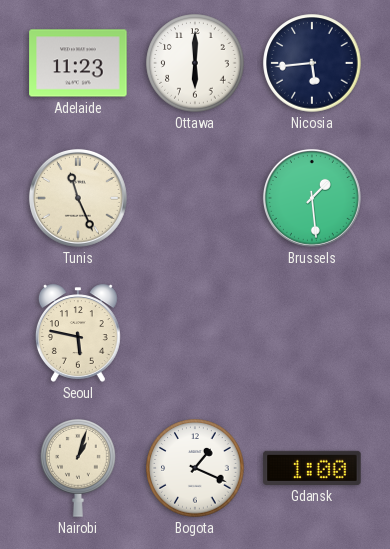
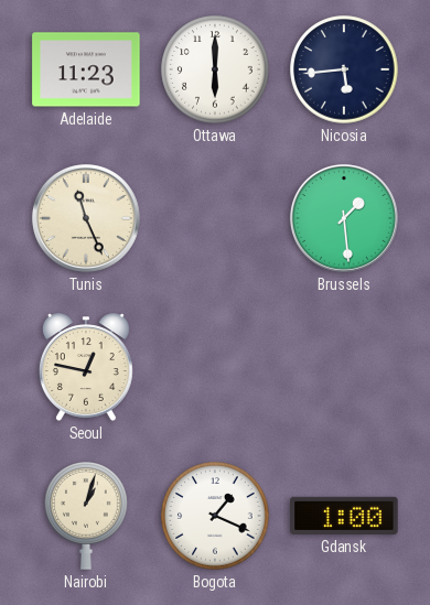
Seoul: 5:47 -> 12:47 (86, 367)
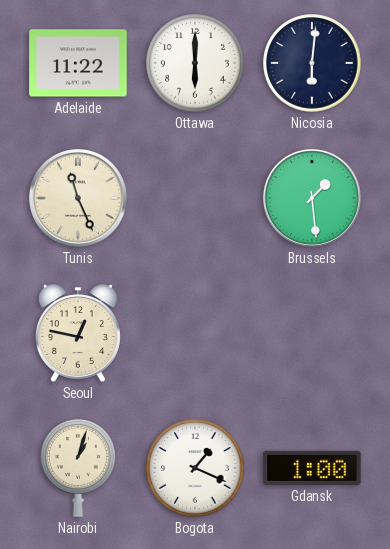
Adelaide: 11:23 -> 11:22 (78, 63)
Nicosia: 5:44 -> 6:01 (312, 63)
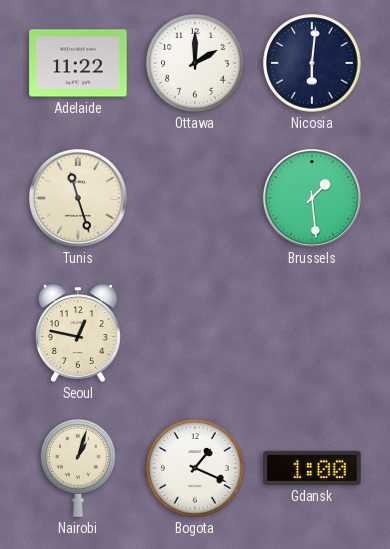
Ottawa: 6:00 -> 2:00 (195, 63)
Tunis: 11:26 -> 11:27 (78, 198)
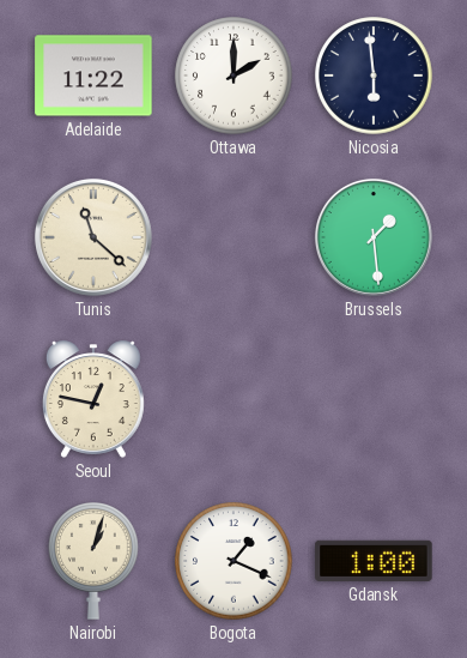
Nicosia: 6:01 -> 5:59 (374, 76)
Tunis: 11:27 -> 11:22 (93, 237)
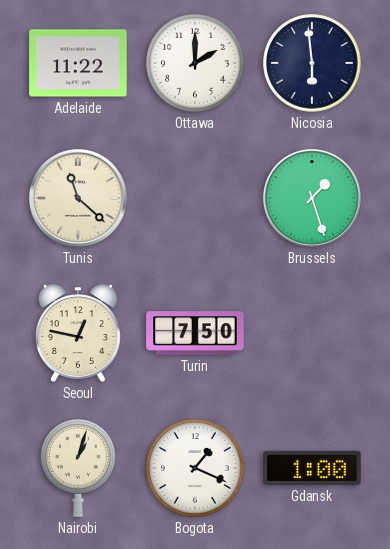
Brussels: 1:29 -> 1:27 (312, 198)
Turin: none -> 7:50 (195, 333)
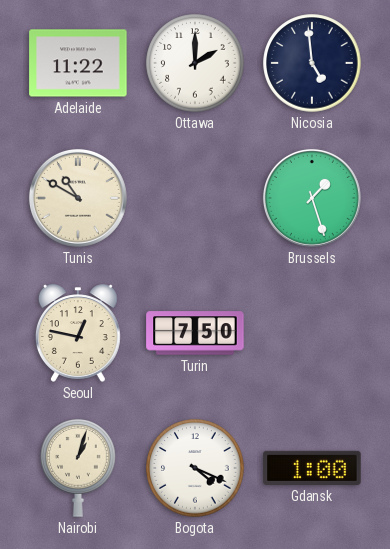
Nicosia: 5:59 -> 4:59 (312, 63)
Tunis: 11:22 -> 10:50 (78, 198)
Bogota: 1:19 -> 4:19 (195, 468)
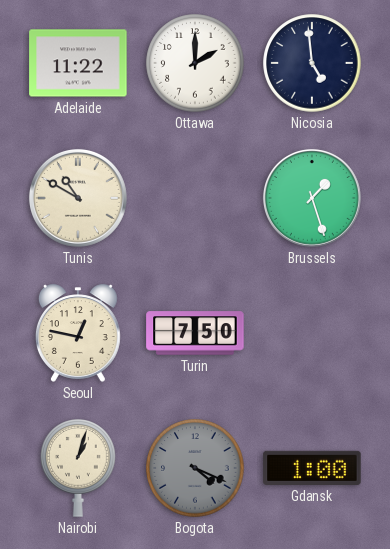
Bogota dial: white -> grey (195, 468)
